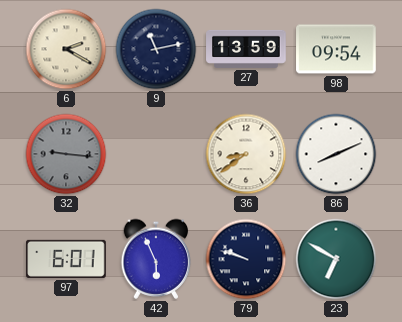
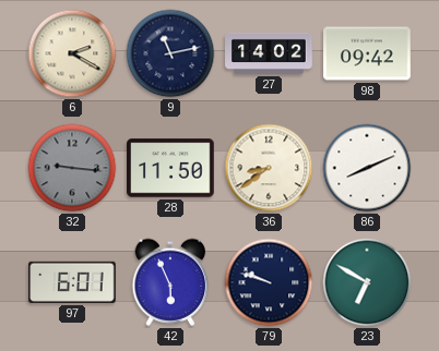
27: 13:59 -> 14:02 (269, 53)
98: 09:54 -> 09:42 (367, 53)
28: none -> 11:50 (170, 168)
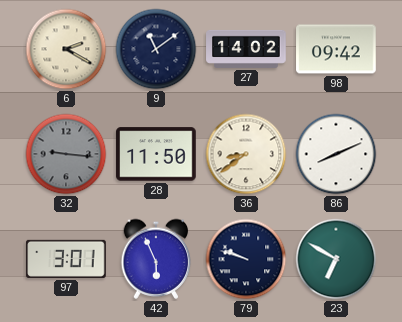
9: 11:13 -> 11:09 (156, 49)
97: 6:01 -> 3:01 (66, 259)
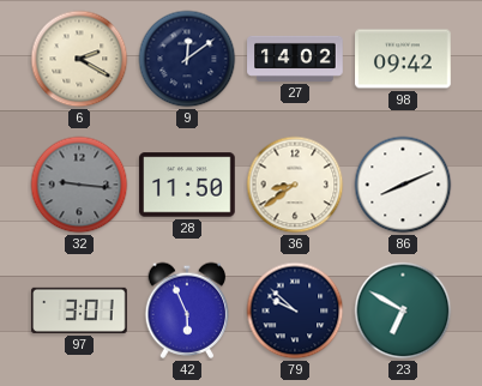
9: 11:09 -> 12:09 (187, 59)
79: 9:48 -> 9:52 (295, 310)
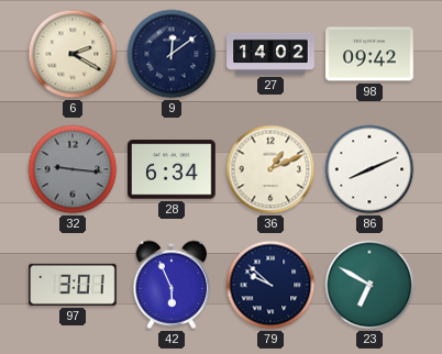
28: 11:50 -> 6:34 (172, 169)
36: 8:39 -> 1:11 (270, 169)
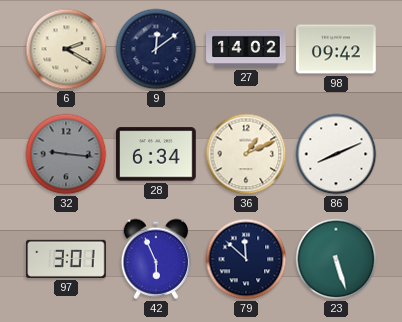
79: 9:52 -> 11:52 (246, 259)
23: 6:50 -> 5:27 (336, 259)
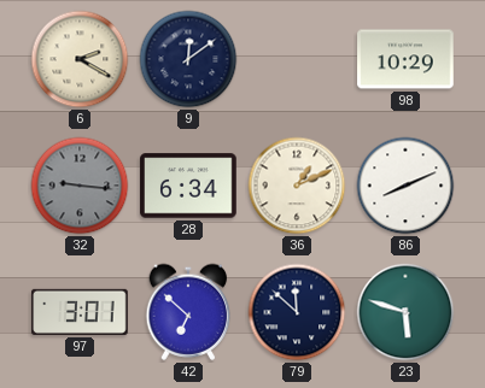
27: 14:02 -> none (246, 49)
98: 09:42 -> 10:29 (405, 59)
42: 5:56 -> 6:52 (188, 312)
23: 5:27 -> 5:48 (405, 312)
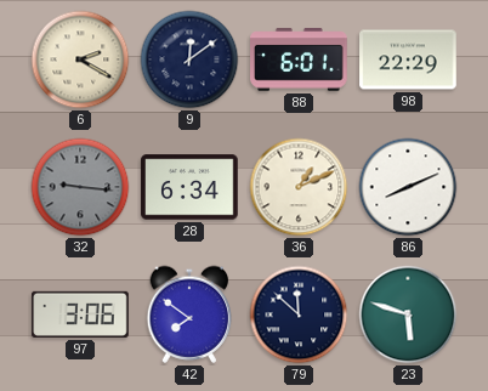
88: none -> 6:01 (299, 59)
98: 10:29 -> 22:29 (408, 59)
97: 3:01 -> 3:06 (80, 314)
42: 6:52 -> 7:51 (189, 314)
